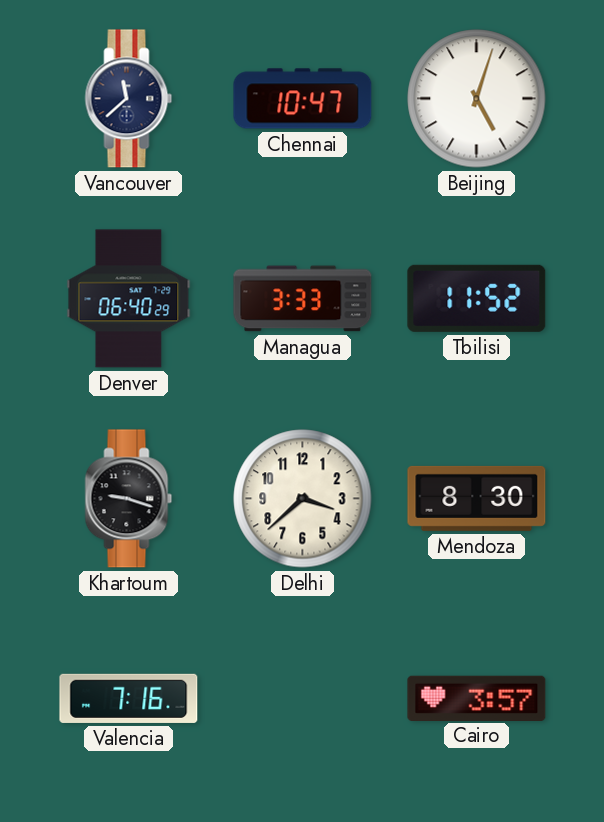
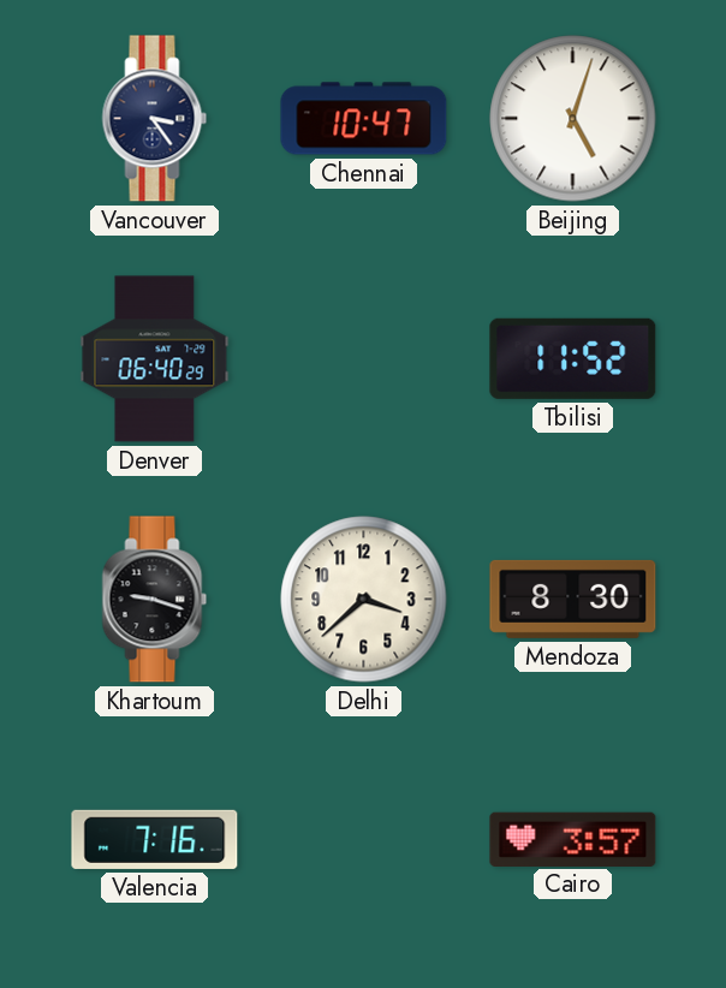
Vancouver: 11:38 -> 3:24 (155, 119)
Managua: 3:33 -> none (303, 299)
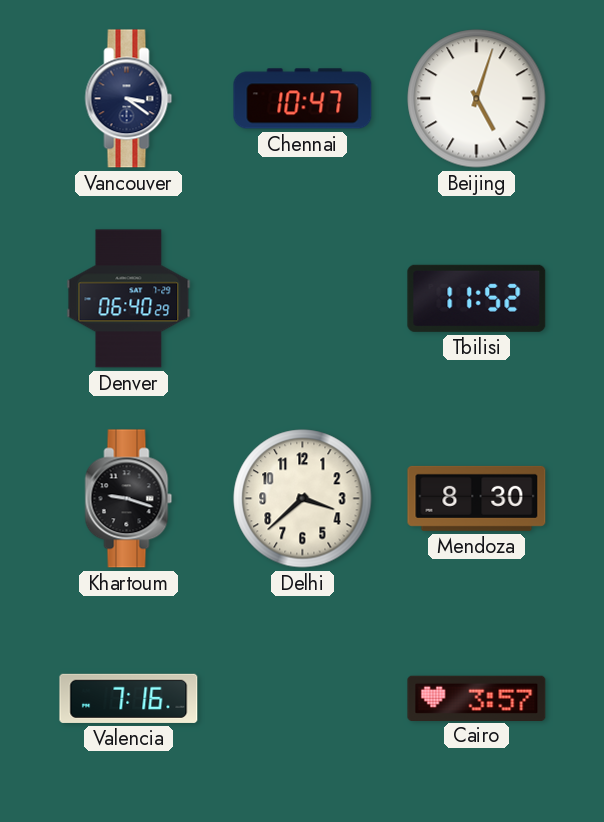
Vancouver: 3:24 -> 3:21 (129, 99)
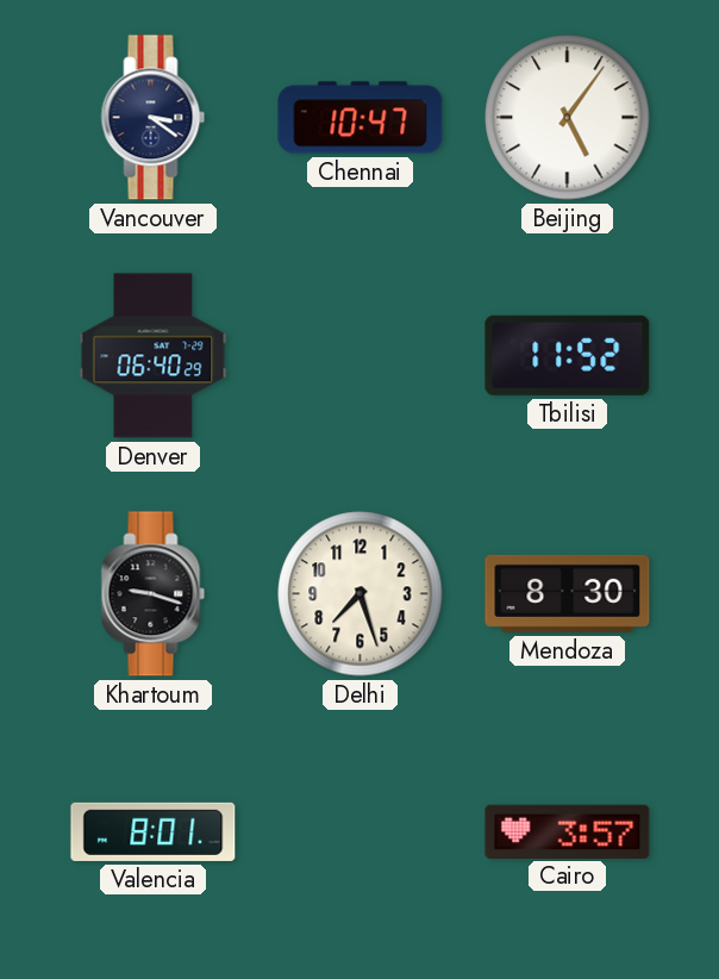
Beijing: 5:03 -> 5:06 (568, 118)
Delhi: 3:38 -> 7:27 (361, 594)
Valencia: 7:16 -> 8:01 (154, 831)
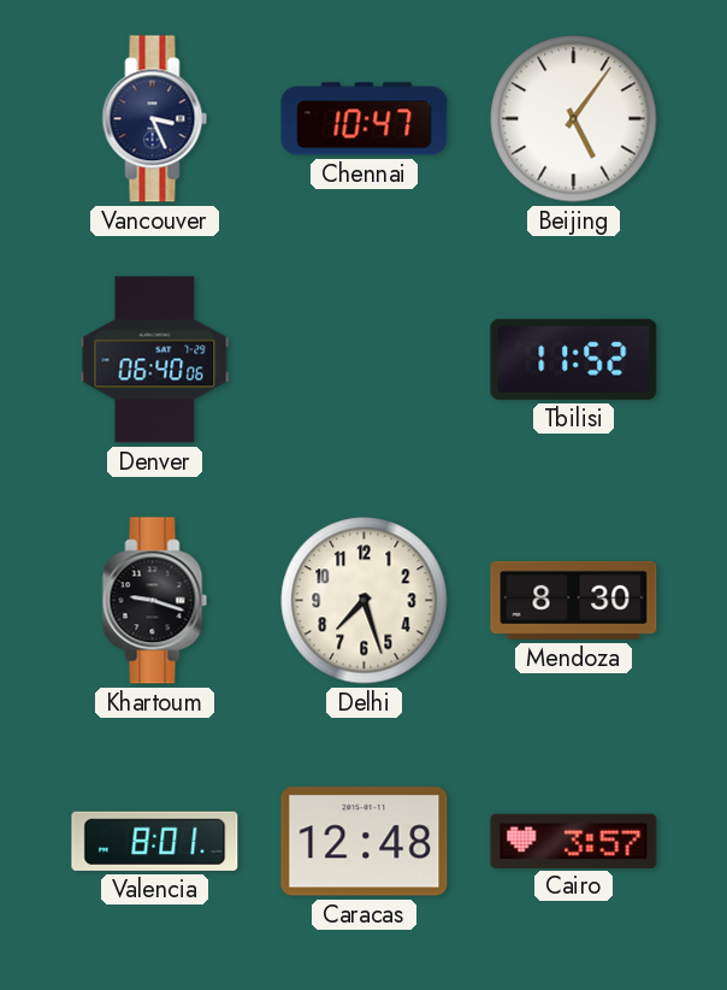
Vancouver: 3:21 -> 3:26 (155, 119)
Denver: 06:40:29 -> 06:40:06 (155, 360)
Caracas: none -> 12:48 (365, 842)
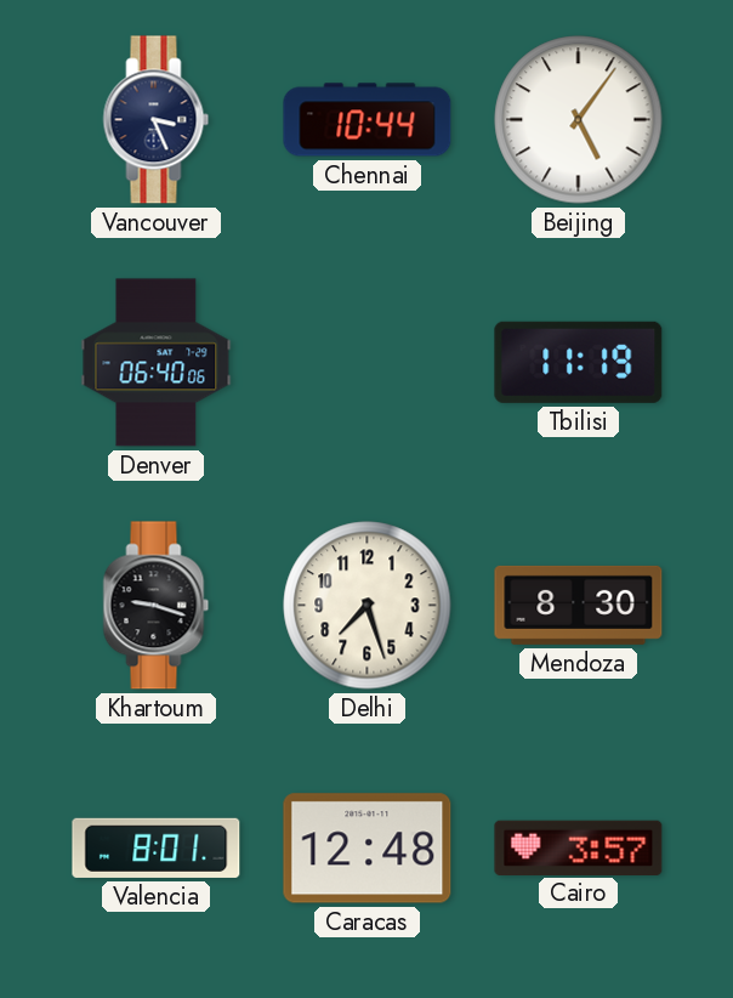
Chennai: 10:47 -> 10:44 (368, 120)
Tbilisi: 11:52 -> 11:19 (579, 362)
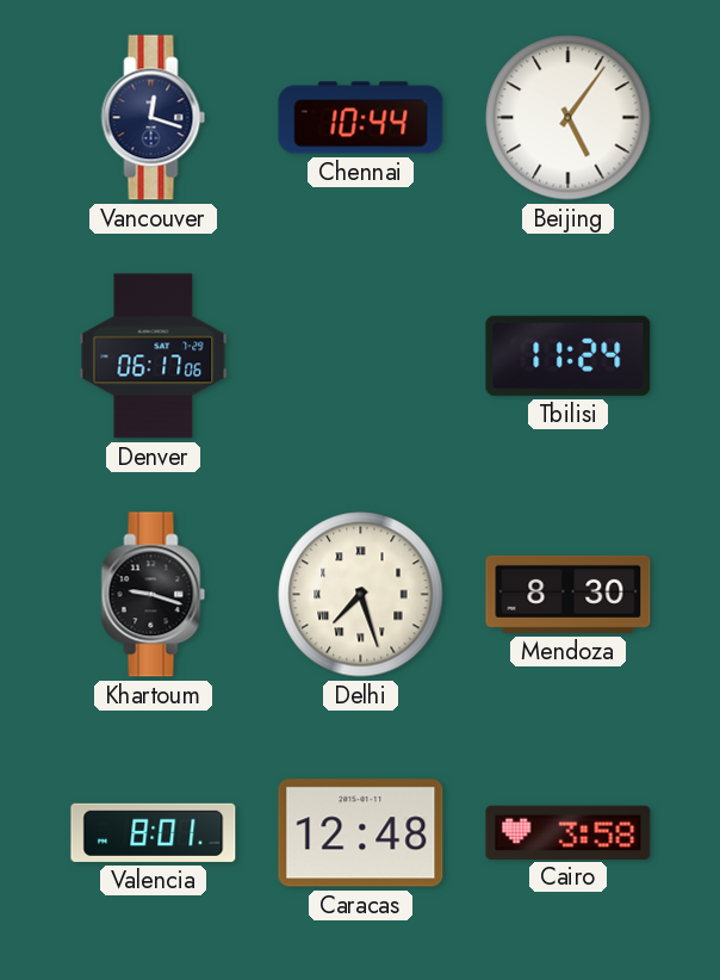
Vancouver: 3:26 -> 12:18 (154, 118)
Denver: 06:40 -> 06:17 (154, 356)
Tbilisi: 11:19 -> 11:24 (569, 355)
Delhi numerals: Arabic -> Roman (361, 595)
Cairo: 3:57 -> 3:58 (569, 832)
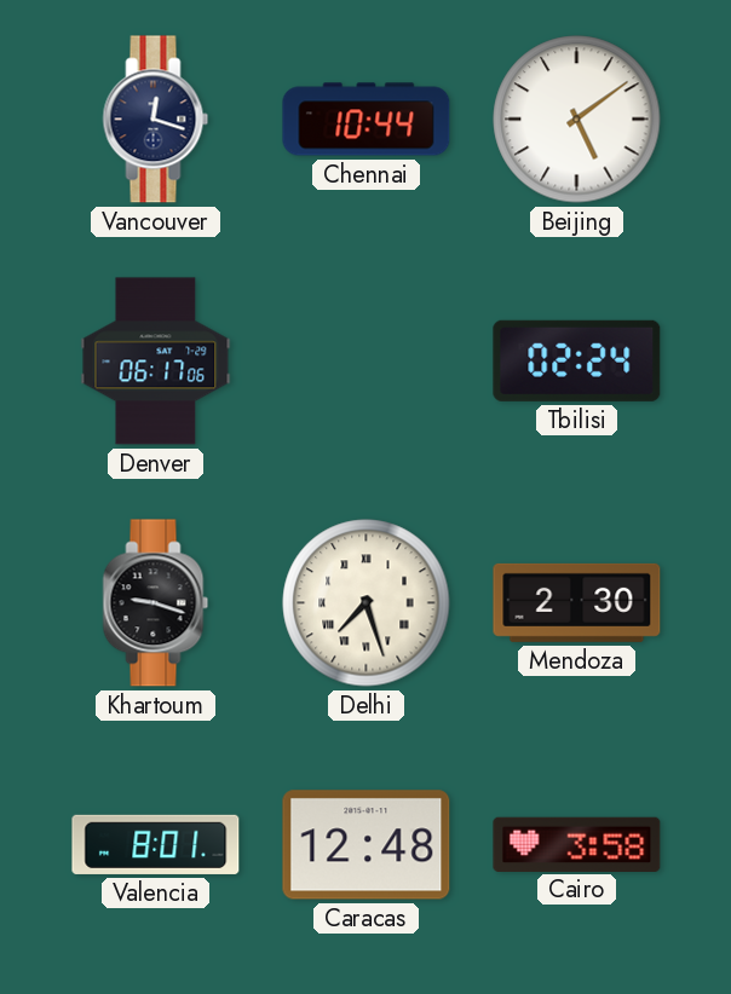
Beijing: 5:06 -> 5:09 (577, 120)
Tbilisi: 11:24 -> 02:24 (577, 360)
Mendoza: 8:30 -> 2:30 (577, 602)
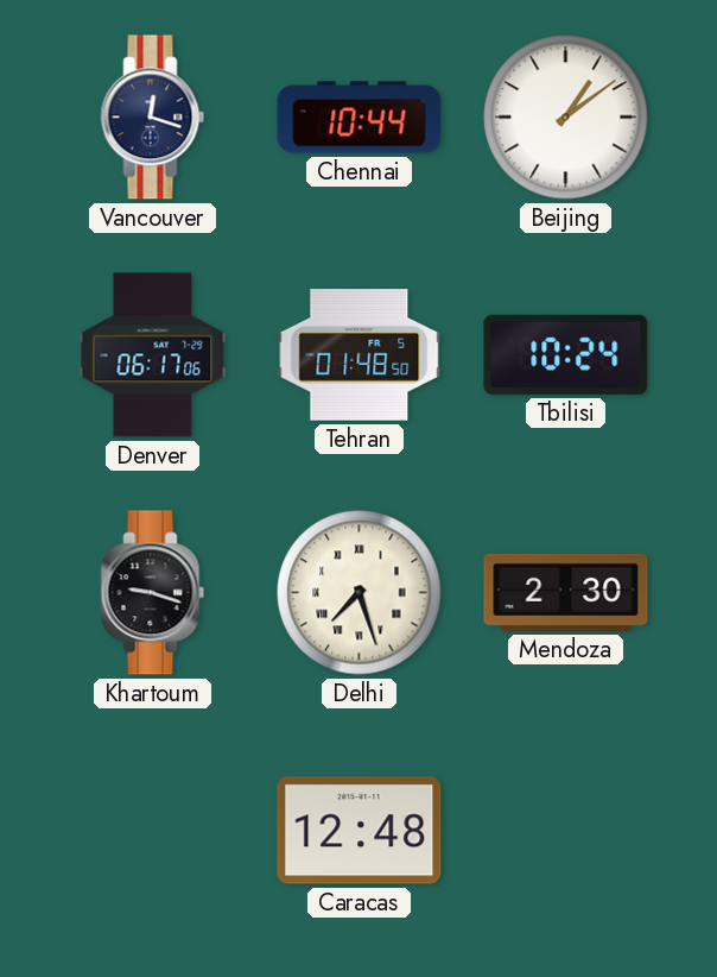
Beijing: 5:09 -> 1:09 (566, 118)
Tehran: none -> 01:48 (360, 355)
Tbilisi: 02:24 -> 10:24 (566, 354)
Valencia: 8:01 -> none (156, 844)
Cairo: 3:58 -> none (577, 844)
